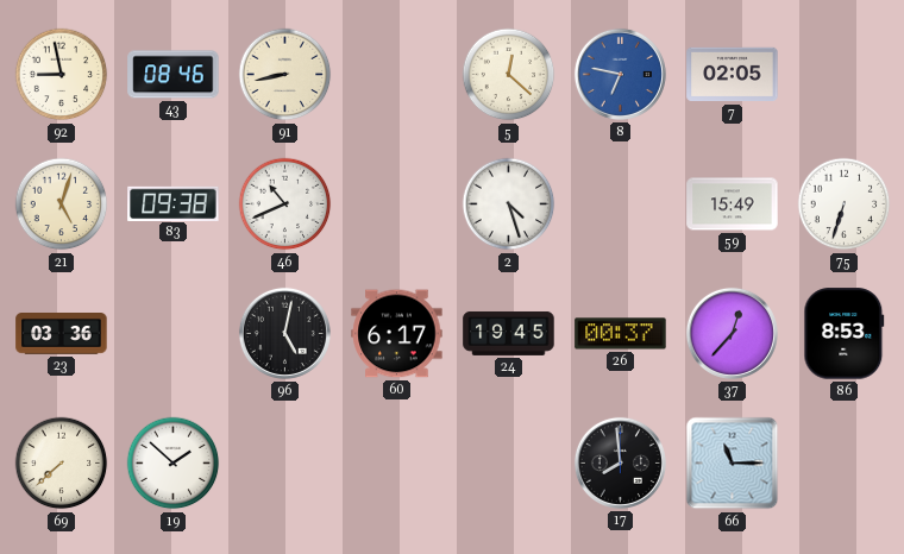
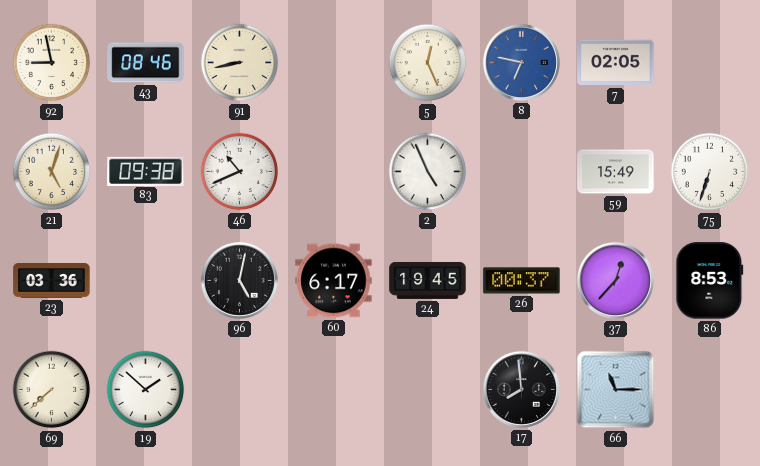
5: 12:22 -> 12:26 (428, 63)
2: 4:27 -> 4:56 (428, 172)
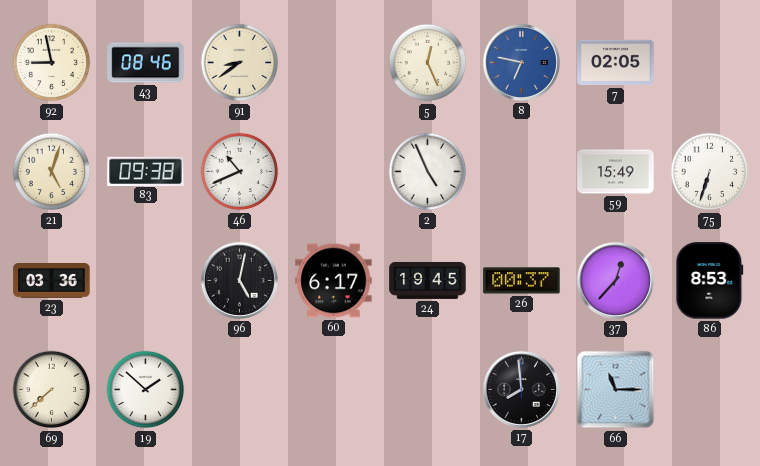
91: 8:43 -> 8:39 (240, 63)
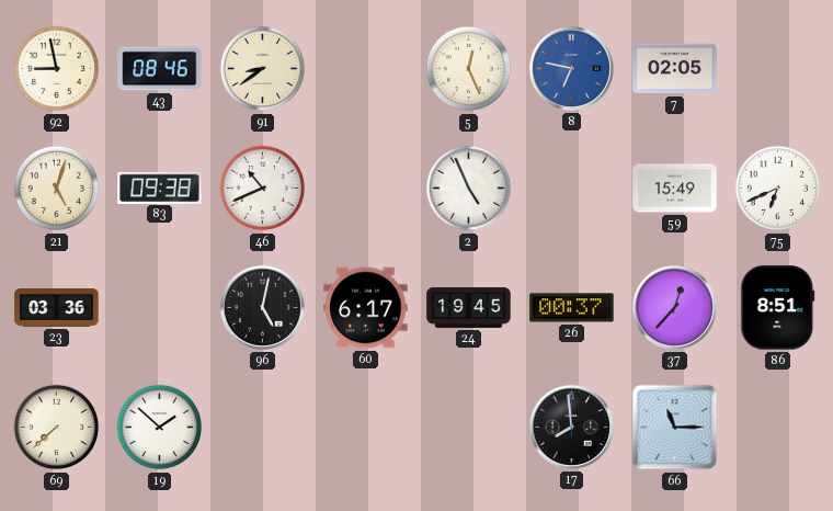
75: 6:33 -> 6:41 (778, 189)
86: 8:53 -> 8:51 (778, 308)
